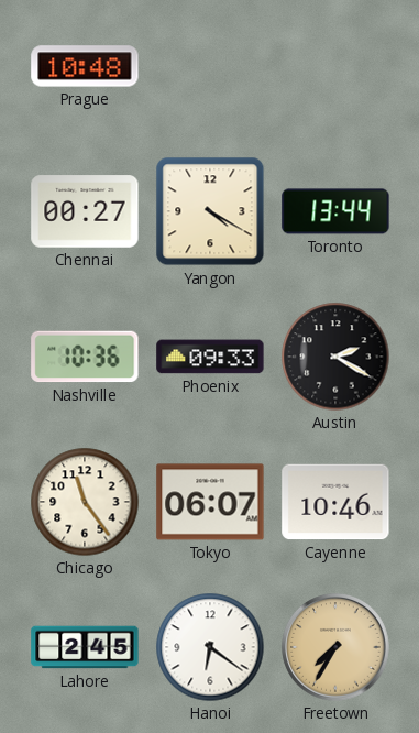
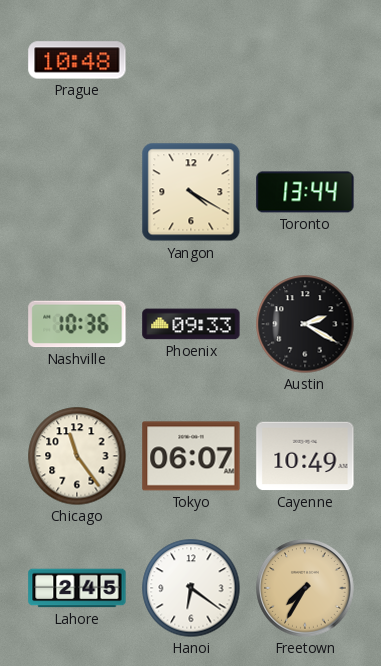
Chennai: 00:27 -> none (85, 211)
Cayenne: 10:46 -> 10:49 (305, 456)
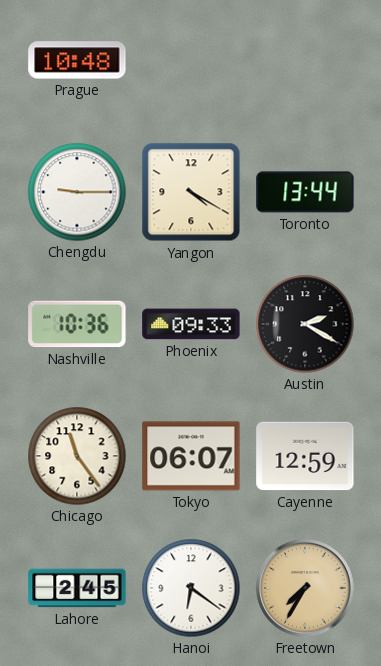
Chengdu: none -> 9:15 (77, 192)
Cayenne: 10:49 -> 12:59 (305, 456)
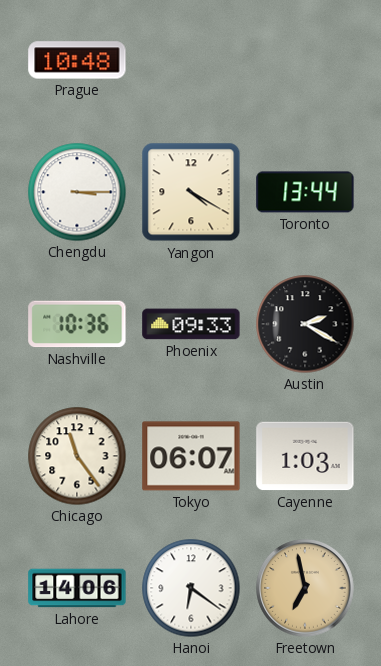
Chengdu: 9:15 -> 3:15 (77, 192)
Cayenne: 12:59 -> 1:03 (305, 456)
Lahore: 2:45 -> 14:06 (77, 588)
Freetown: 7:35 -> 6:58 (305, 588)
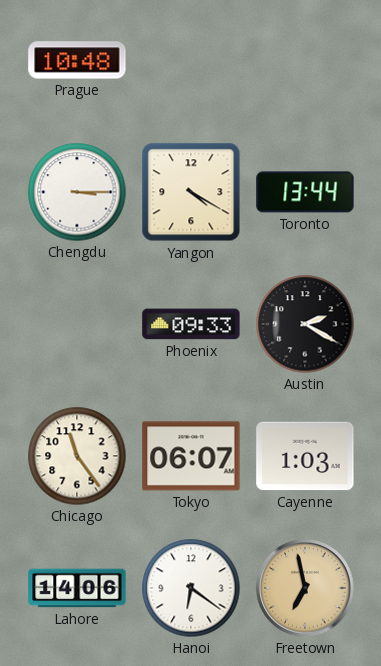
Nashville: 10:36 -> none (77, 324)
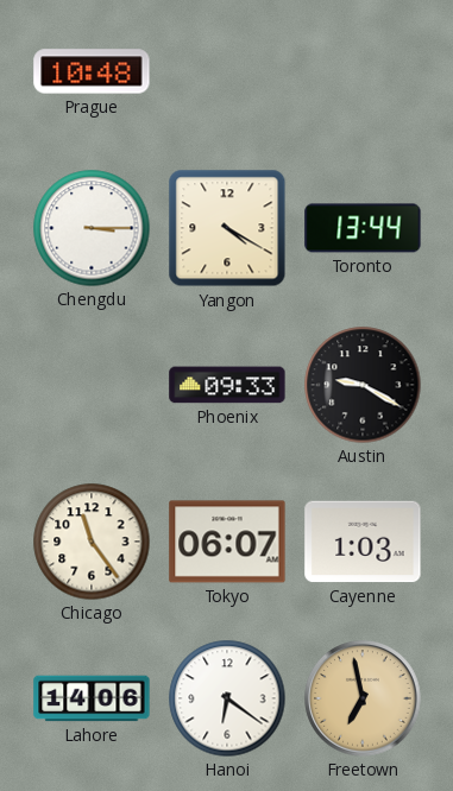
Austin: 2:20 -> 9:20 (363, 385)
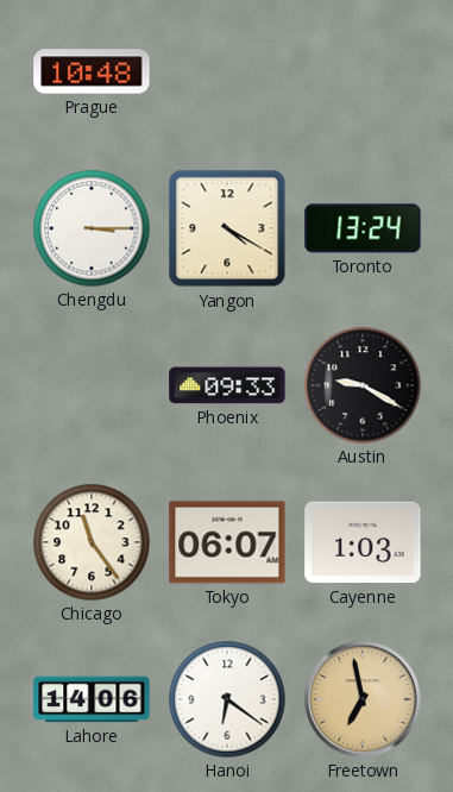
Toronto: 13:44 -> 13:24 (363, 228)
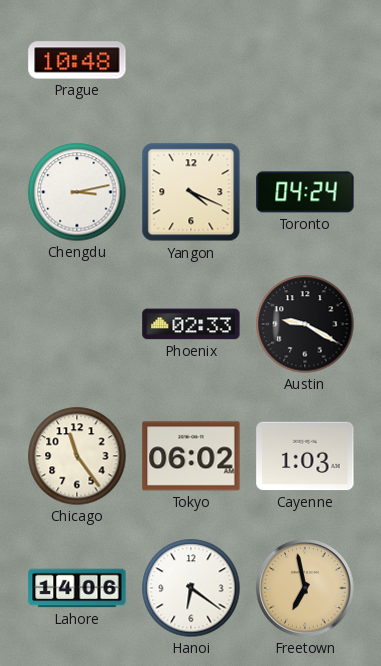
Chengdu: 3:15 -> 3:13 (77, 192)
Yangon: 4:20 -> 4:19 (191, 192)
Toronto: 13:24 -> 04:24 (305, 192)
Phoenix: 09:33 -> 02:33 (191, 324)
Tokyo: 06:07 -> 06:02 (191, 456)
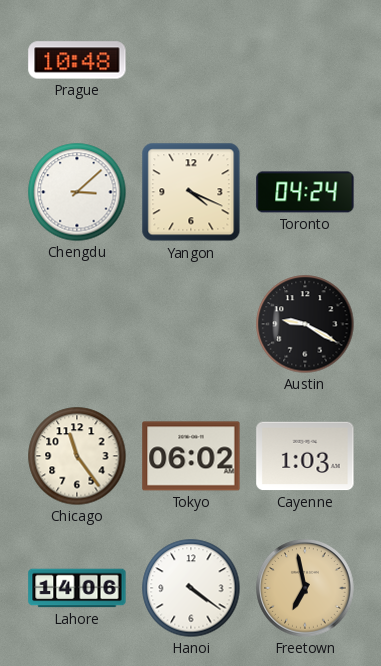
Chengdu: 3:13 -> 3:08 (77, 192)
Phoenix: 02:33 -> none (191, 324)
Hanoi: 6:21 -> 4:21 (191, 588)
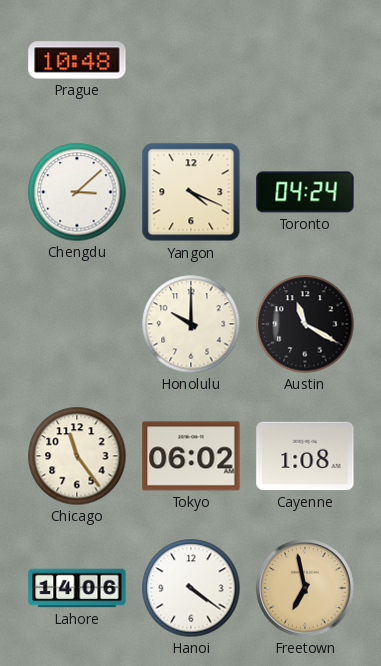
Honolulu: none -> 10:00 (191, 324)
Austin: 9:20 -> 11:20 (305, 324)
Cayenne: 1:03 -> 1:08 (305, 456)
